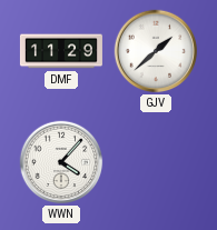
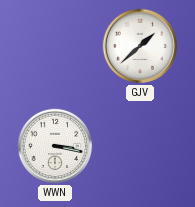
DMF: 11:29 -> none (61, 51)
WWN: 4:07 -> 3:17 (55, 146)
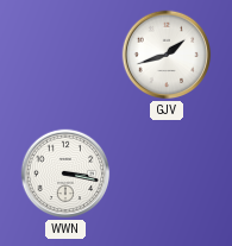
GJV: 1:38 -> 1:42 (167, 55)
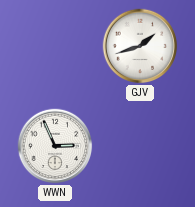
WWN: 3:17 -> 2:56 (55, 146)
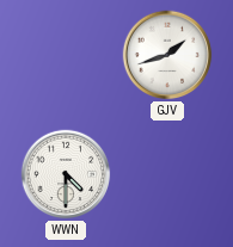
WWN: 2:56 -> 4:30 (66, 174)
